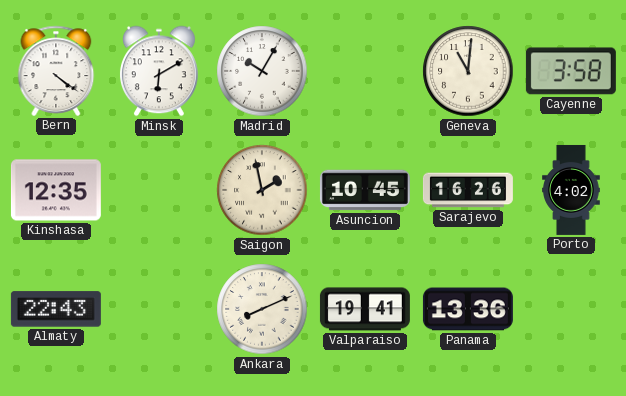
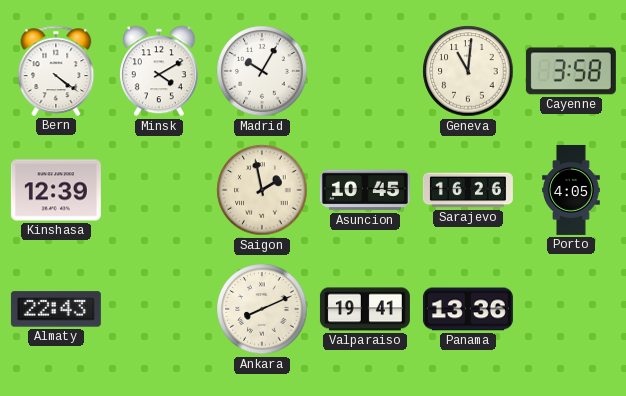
Minsk: 6:10 -> 4:10 (159, 71)
Kinshasa: 12:35 -> 12:39 (56, 190)
Porto: 4:02 -> 4:05 (571, 190)
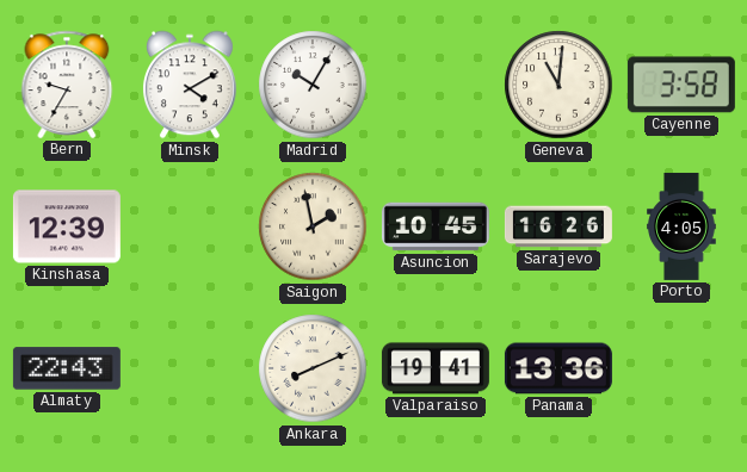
Bern: 4:21 -> 9:35 (67, 85)
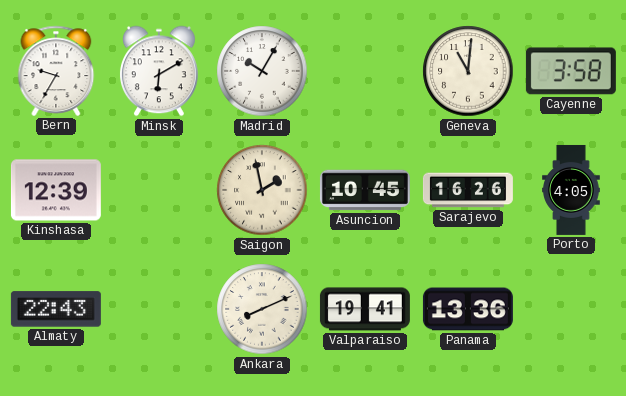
Minsk: 4:10 -> 6:10 (159, 71)
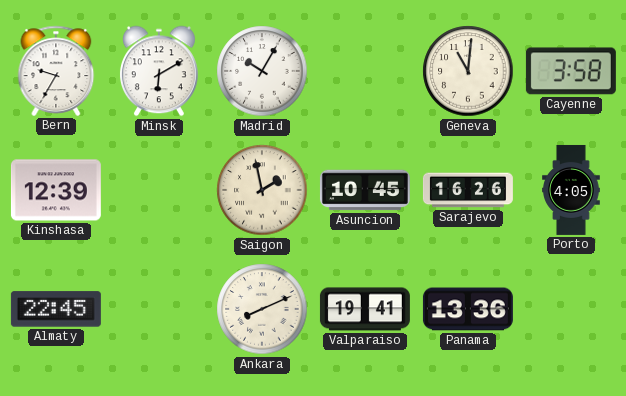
Almaty: 22:43 -> 22:45 (56, 309)
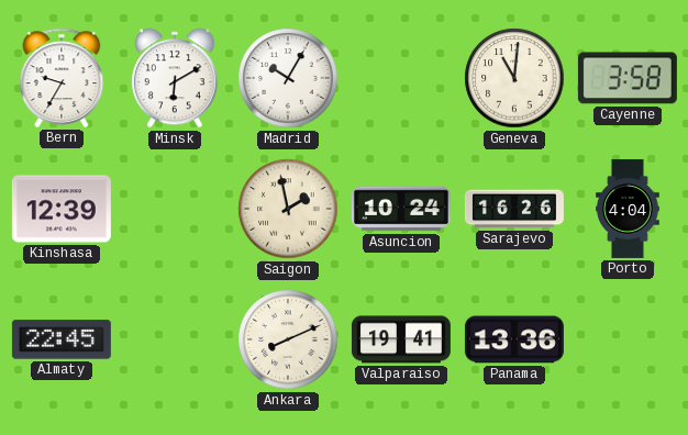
Asuncion: 10:45 -> 10:24 (401, 209)
Porto: 4:05 -> 4:04 (628, 209)
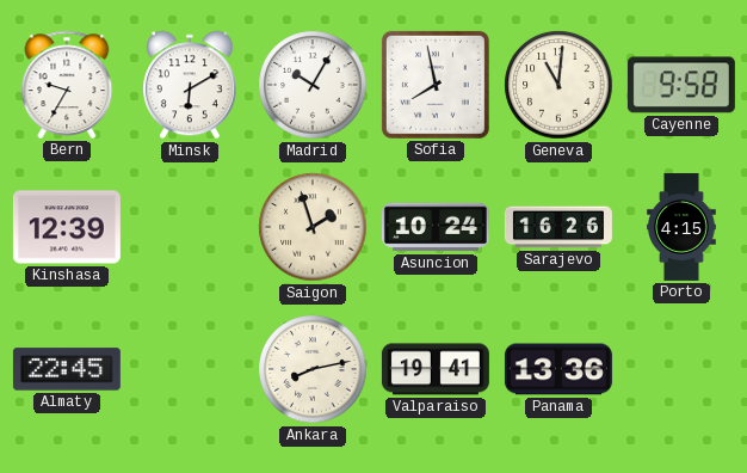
Sofia: none -> 7:58 (436, 85)
Cayenne: 3:58 -> 9:58 (681, 85)
Saigon: 1:58 -> 1:57 (313, 227)
Porto: 4:04 -> 4:15 (681, 227)
Ankara: 8:11 -> 8:13 (313, 369)
